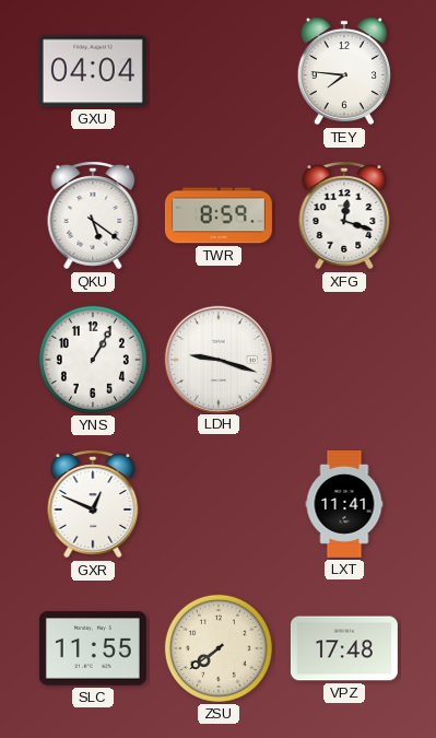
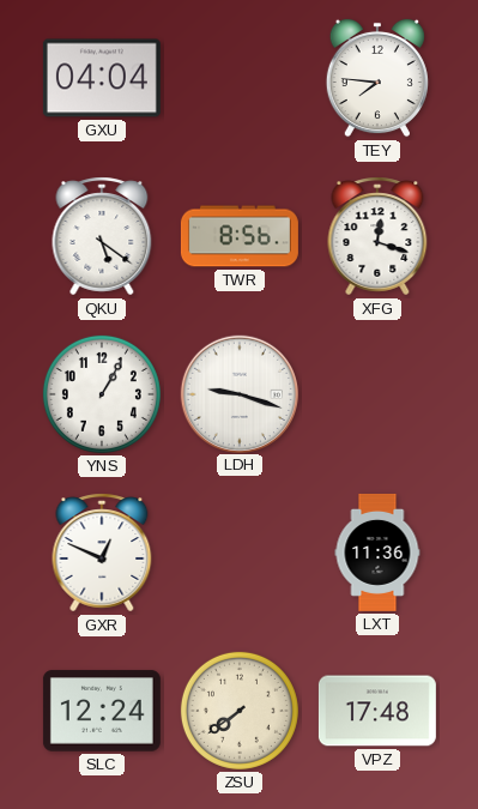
TWR: 8:59 -> 8:56 (240, 236)
LXT: 11:41 -> 11:36 (377, 553)
SLC: 11:55 -> 12:24 (102, 711)
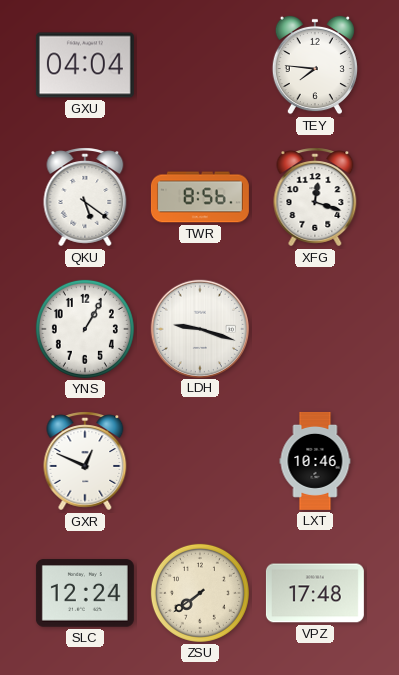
LXT: 11:36 -> 10:46 (315, 461)
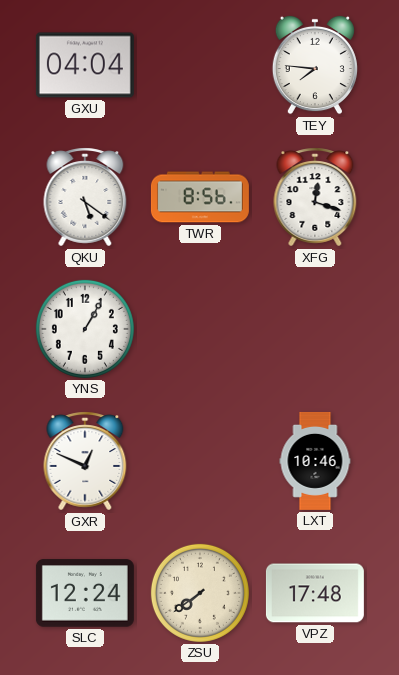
LDH: 9:18 -> none (199, 328)
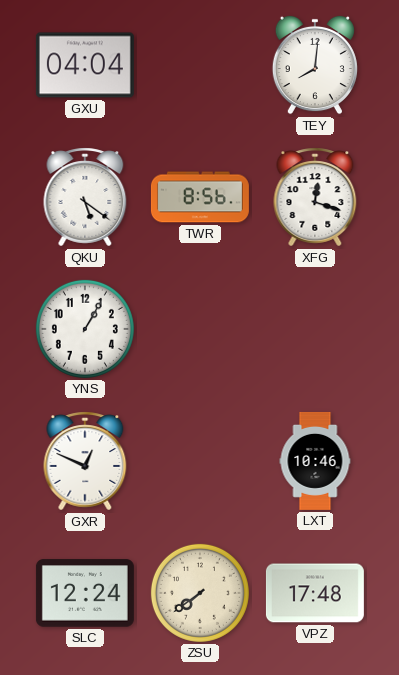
TEY: 7:46 -> 8:01 (315, 65)
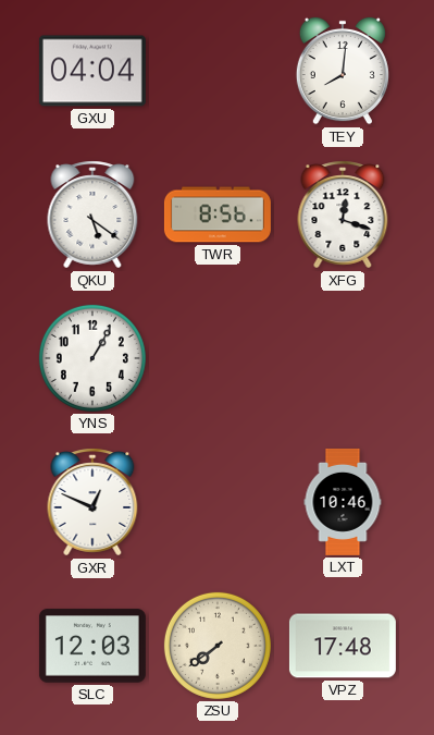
SLC: 12:24 -> 12:03 (92, 646)
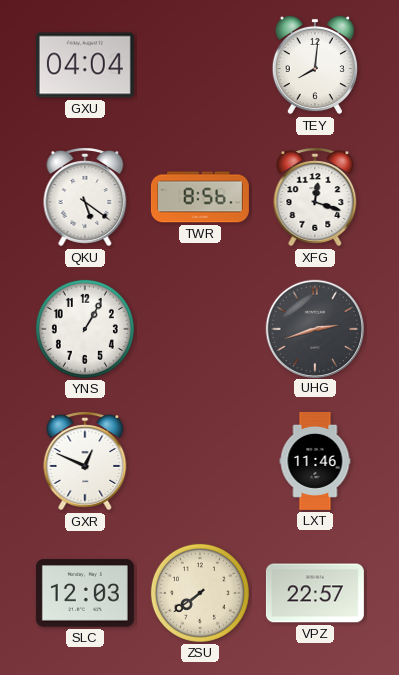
UHG: none -> 2:42 (314, 328)
LXT: 10:46 -> 11:46 (315, 461)
VPZ: 17:48 -> 22:57 (315, 593)
